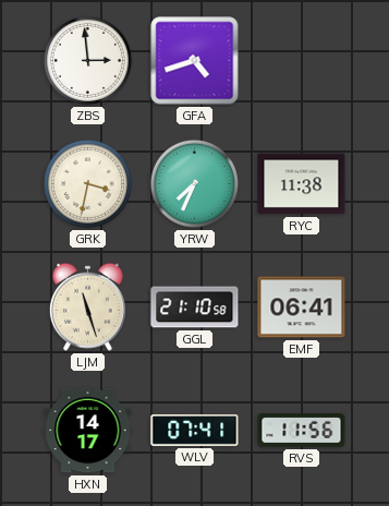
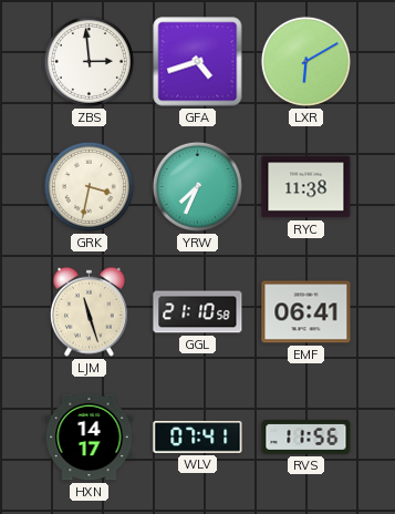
LXR: none -> 6:10 (305, 61)
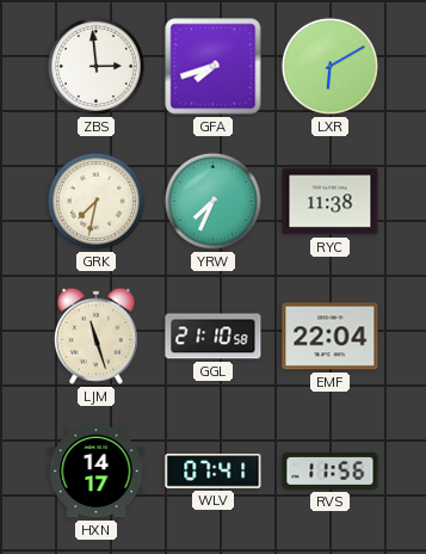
GFA: 4:42 -> 7:42 (214, 67)
GRK: 3:32 -> 7:32 (95, 201)
EMF: 06:41 -> 22:04 (331, 337)
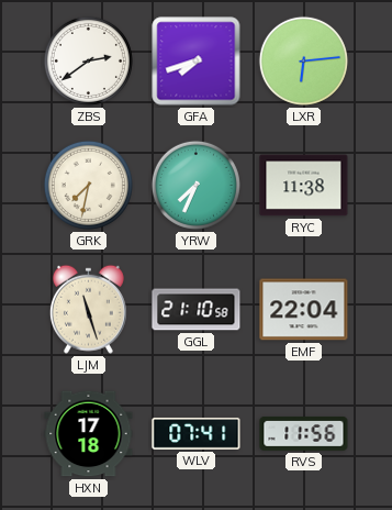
ZBS: 2:59 -> 2:39 (88, 60)
LXR: 6:10 -> 6:14 (303, 60)
HXN: 14:17 -> 17:18 (89, 434)
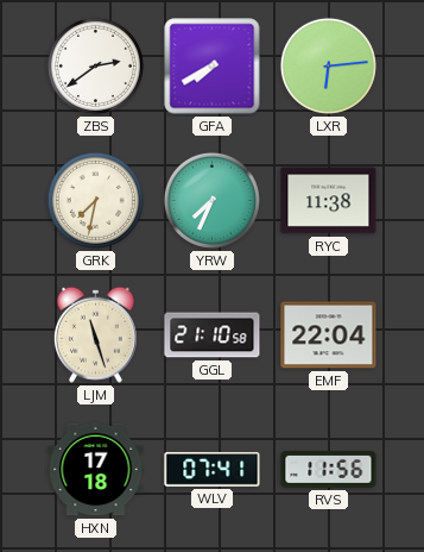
GFA: 7:42 -> 7:40 (213, 67)
